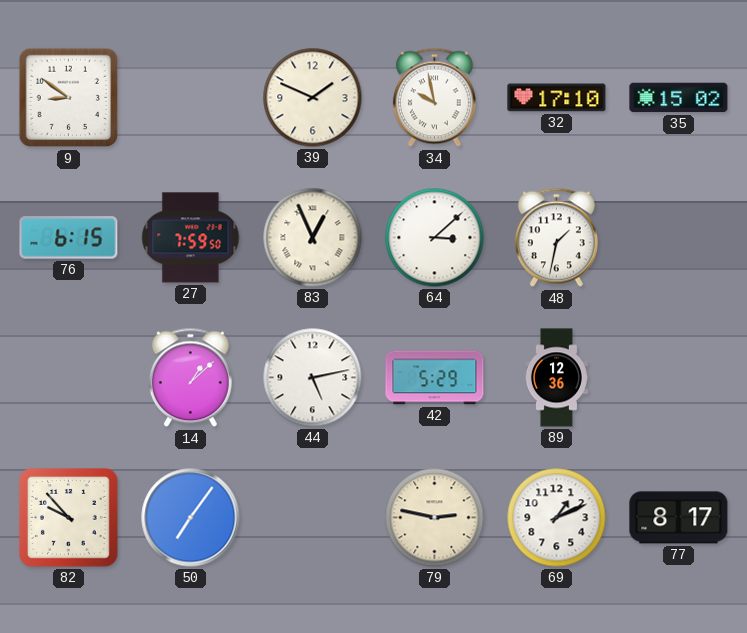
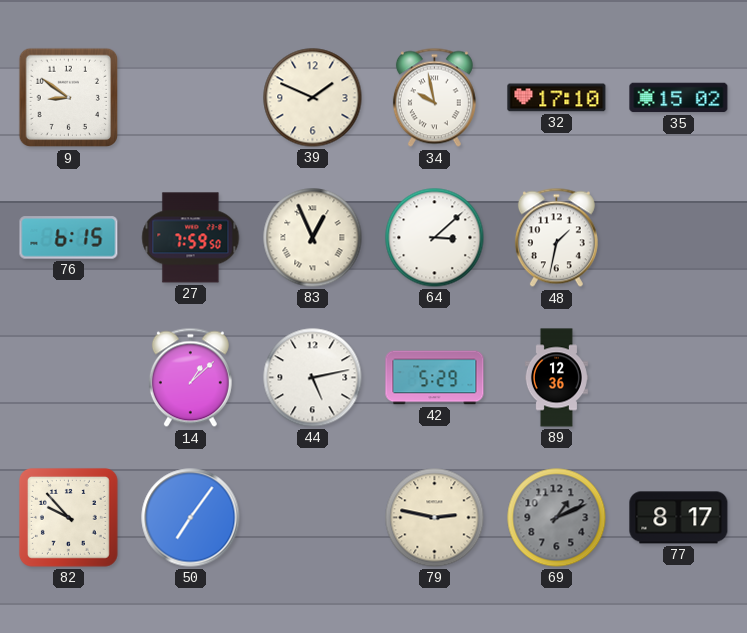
69 dial: white -> grey (557, 518)
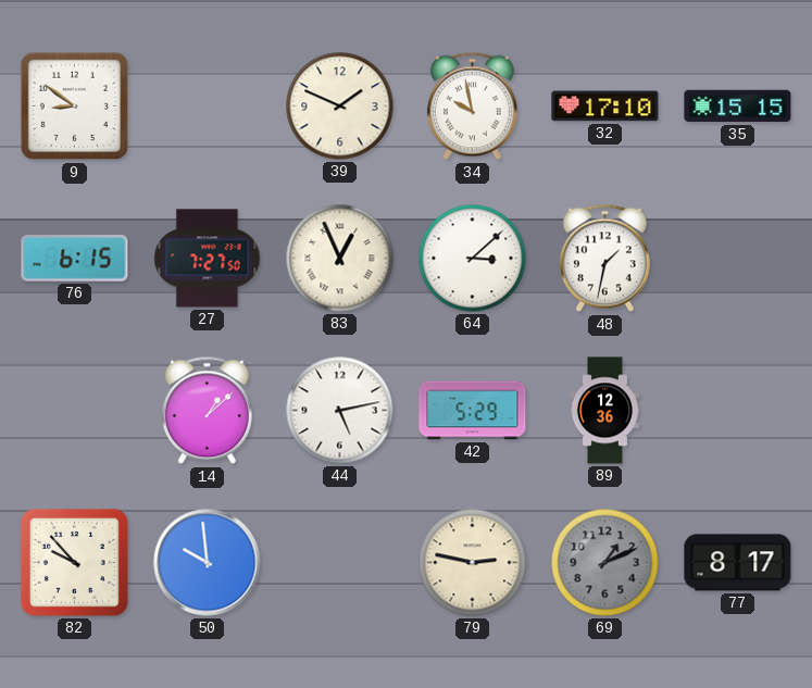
35: 15:02 -> 15:15 (738, 107)
27: 7:59 -> 7:27 (208, 259)
50: 7:06 -> 9:59 (208, 563)
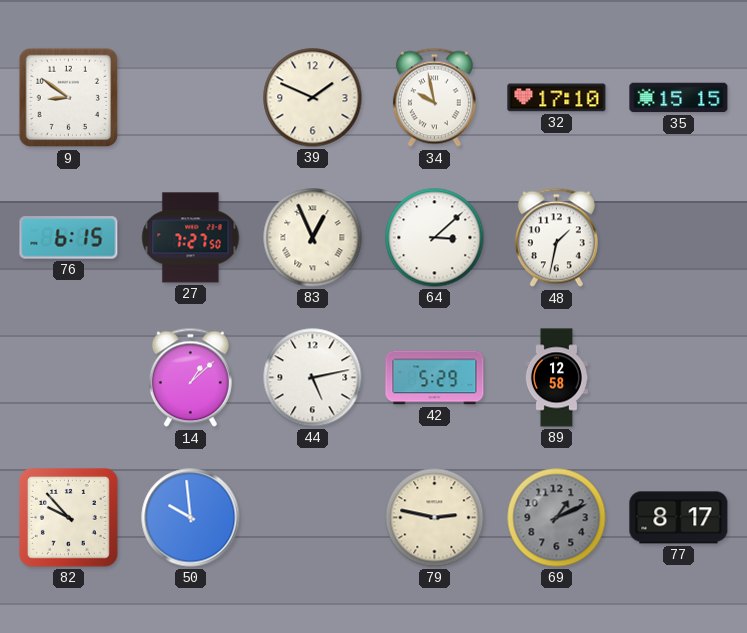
89: 12:36 -> 12:58 (556, 378)
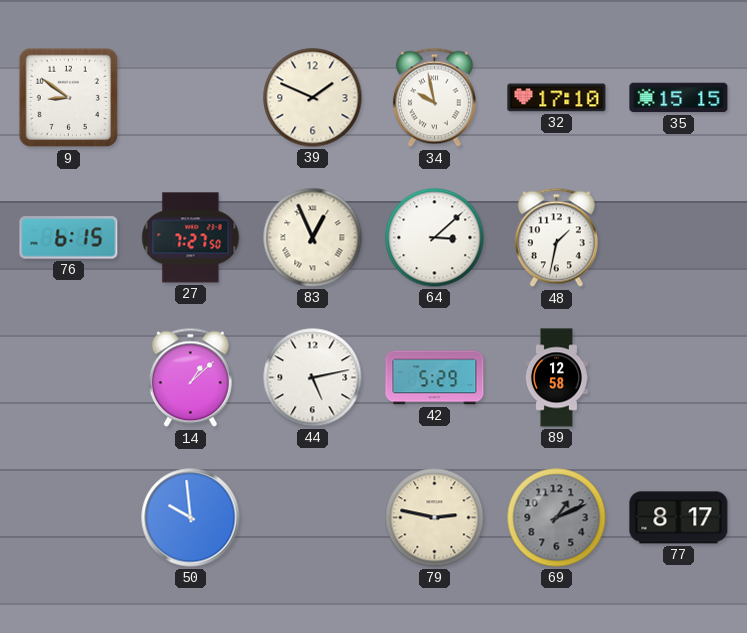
82: 9:53 -> none (68, 517)
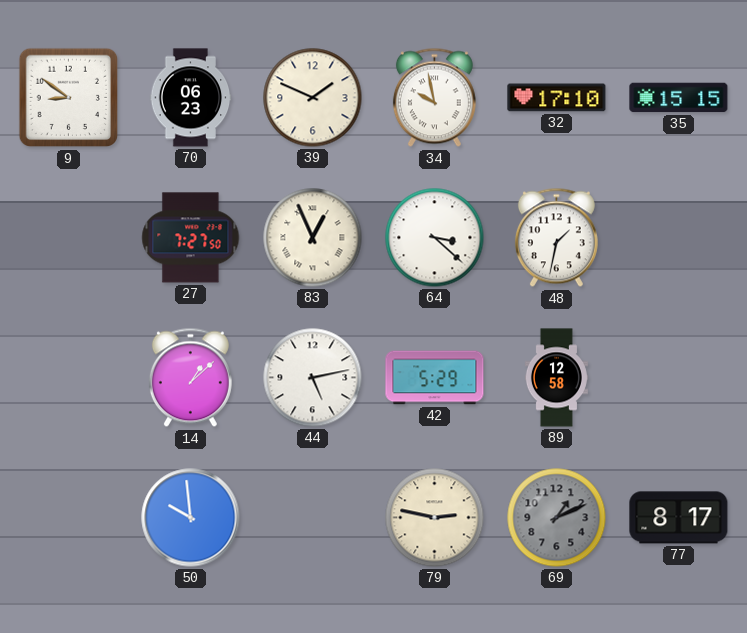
70: none -> 06:23 (191, 98)
76: 6:15 -> none (69, 238)
64: 3:08 -> 3:22 (435, 238)
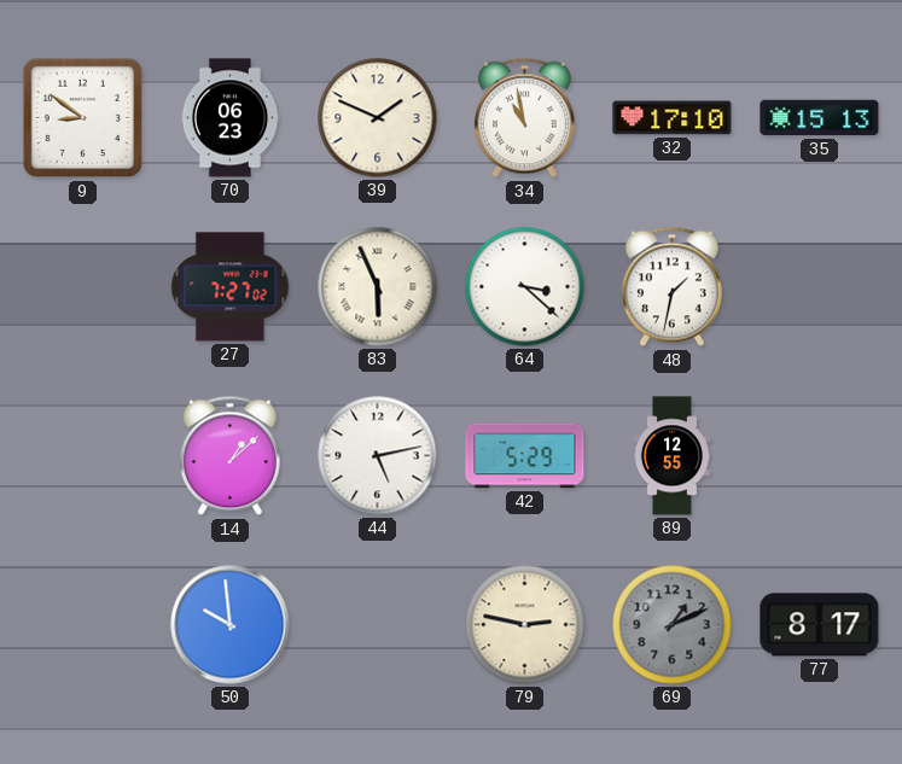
34: 9:58 -> 10:58 (524, 118)
35: 15:15 -> 15:13 (820, 118)
27: 7:27:50 -> 7:27:02 (231, 287)
83: 12:56 -> 5:56 (378, 287)
89: 12:58 -> 12:55 (671, 456)
